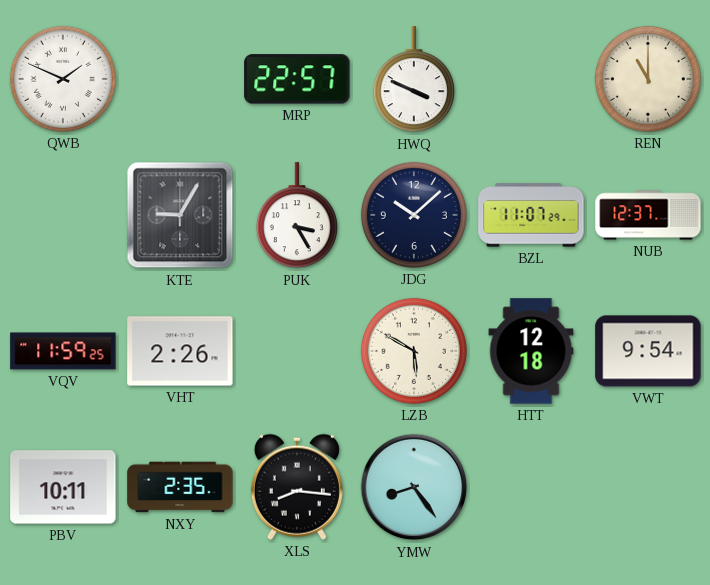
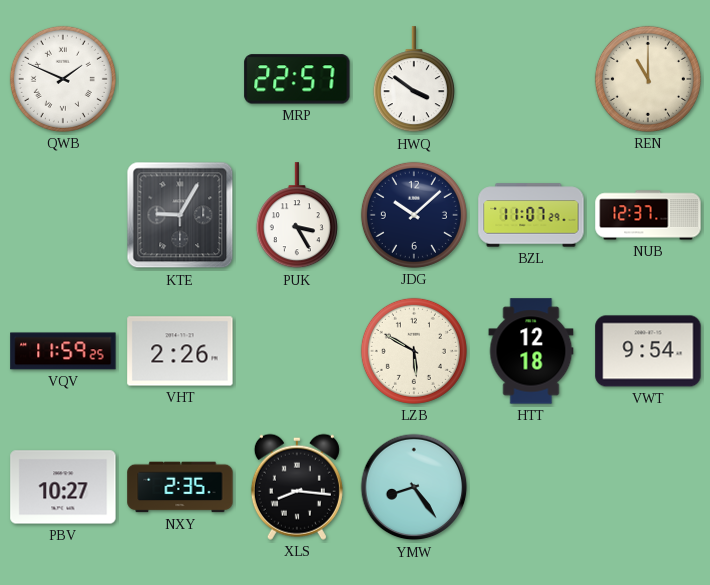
HWQ: 3:49 -> 3:51 (414, 80)
PBV: 10:11 -> 10:27 (63, 487)
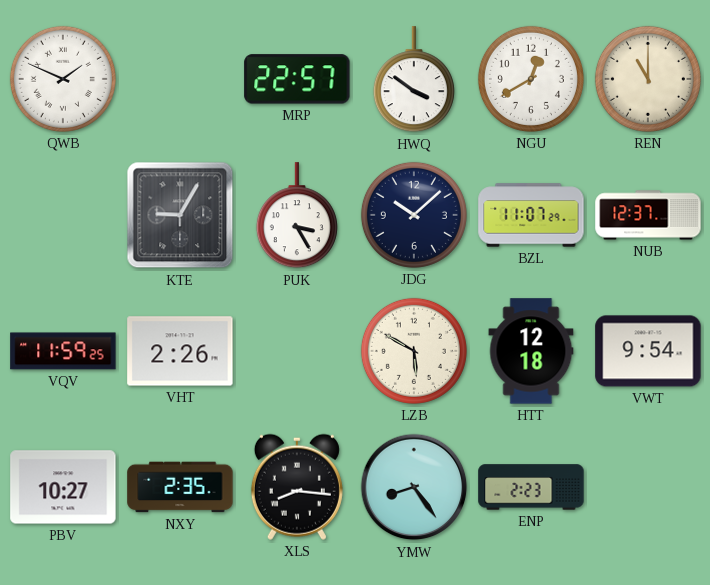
NGU: none -> 12:40 (531, 79)
ENP: none -> 2:23 (531, 487)
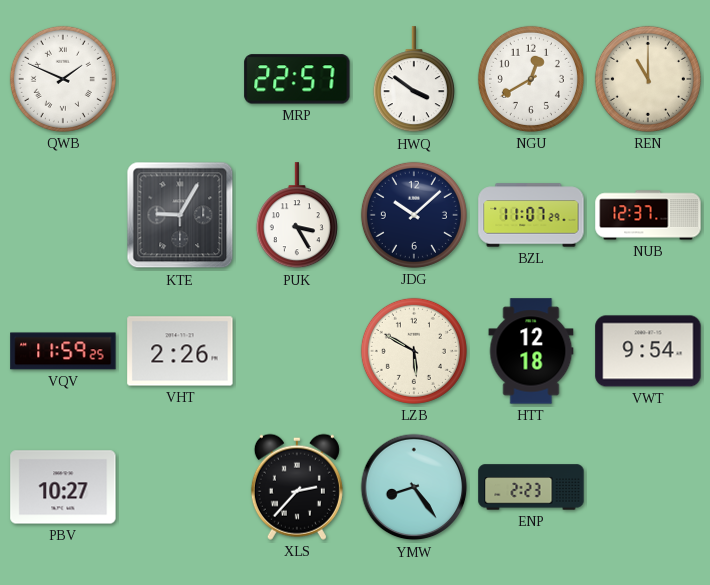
NXY: 2:35 -> none (180, 487)
XLS: 8:16 -> 2:37 (297, 487)
